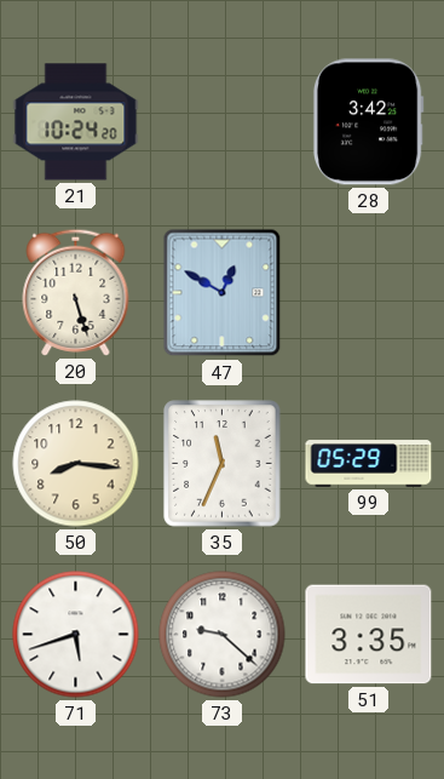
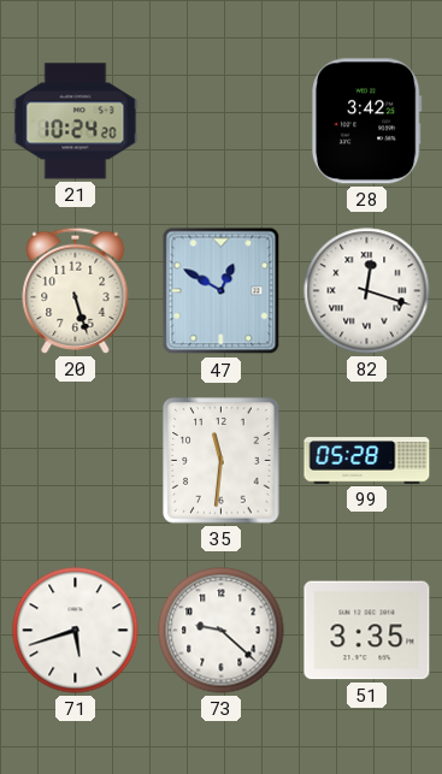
82: none -> 12:18 (367, 291)
50: 8:16 -> none (76, 464)
35: 11:34 -> 11:31 (222, 461)
99: 05:29 -> 05:28 (367, 461)
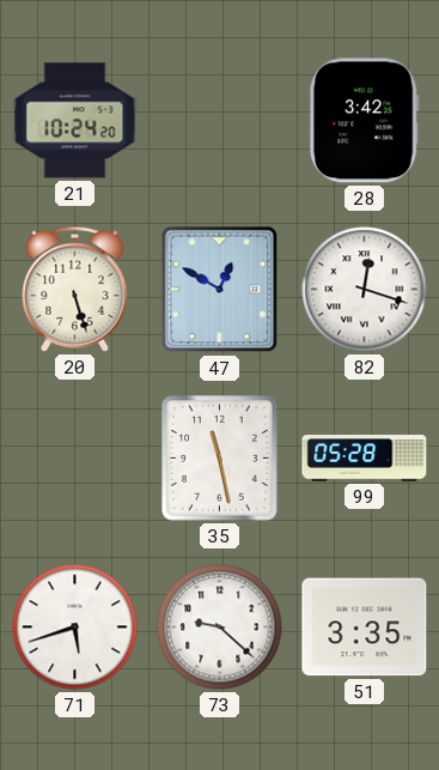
35: 11:31 -> 11:28 (220, 459)
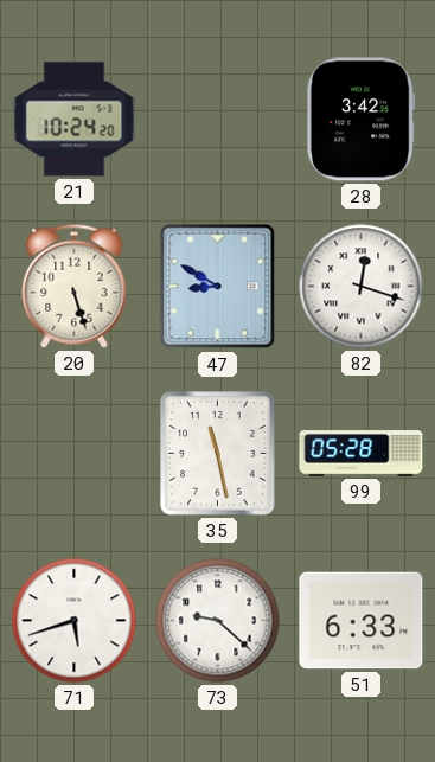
47: 12:50 -> 8:50 (218, 287)
51: 3:35 -> 6:33 (362, 621)
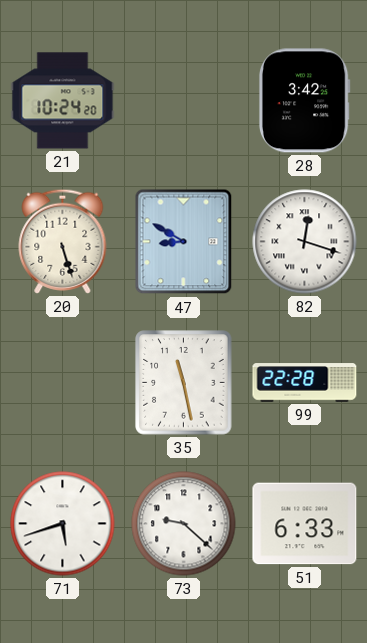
99: 05:28 -> 22:28 (305, 383)
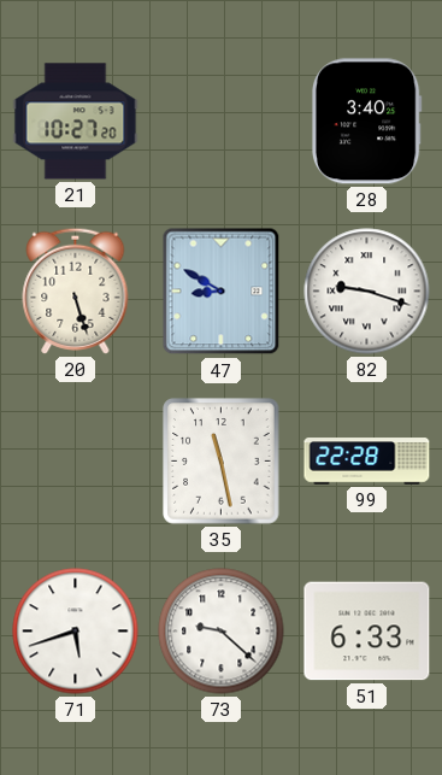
21: 10:24 -> 10:27 (76, 122)
28: 3:42 -> 3:40 (366, 122)
82: 12:18 -> 9:18 (367, 292)
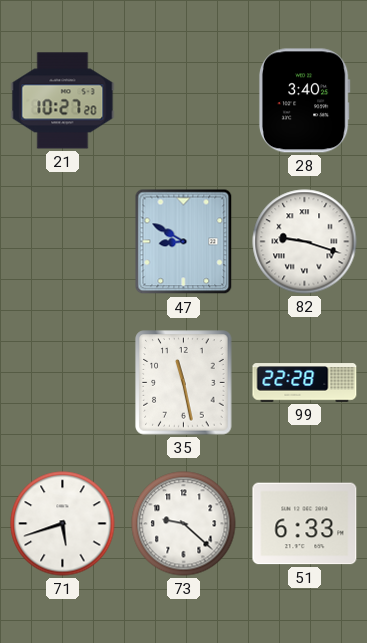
20: 5:27 -> none (76, 290)
